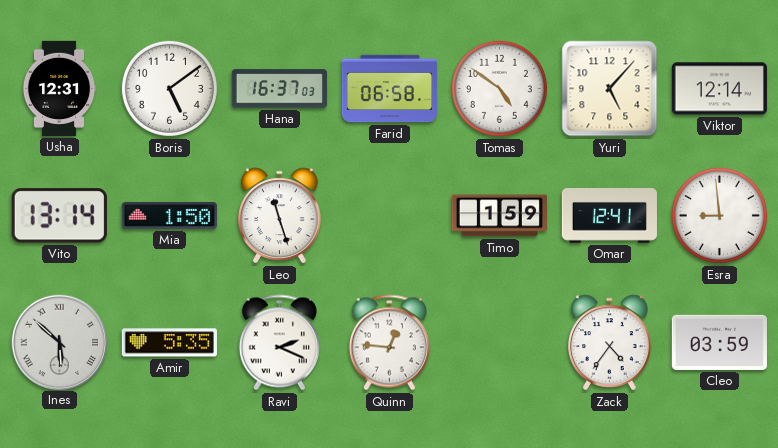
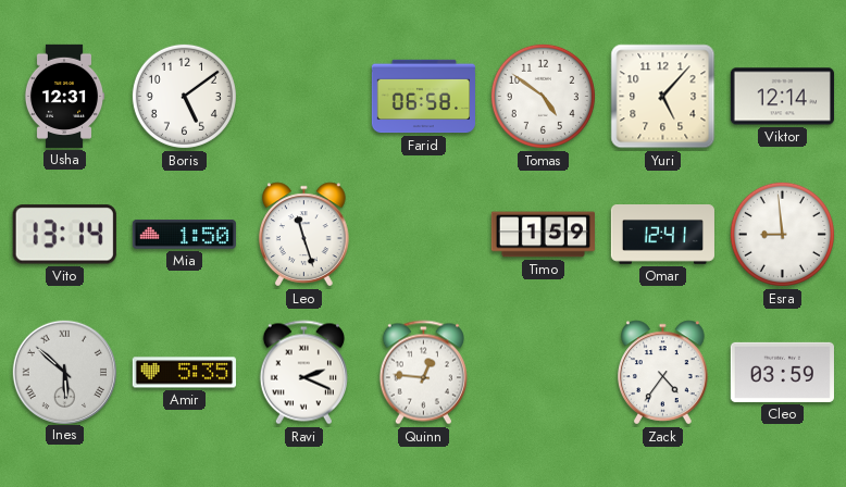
Hana: 16:37 -> none (279, 89)
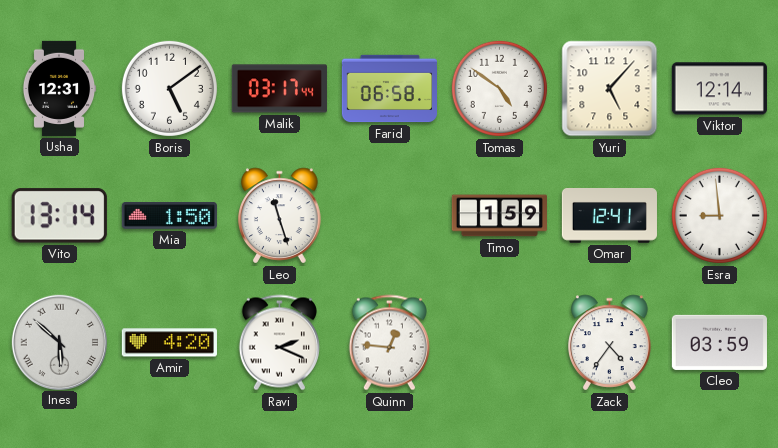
Malik: none -> 03:17 (279, 89)
Amir: 5:35 -> 4:20 (169, 343)
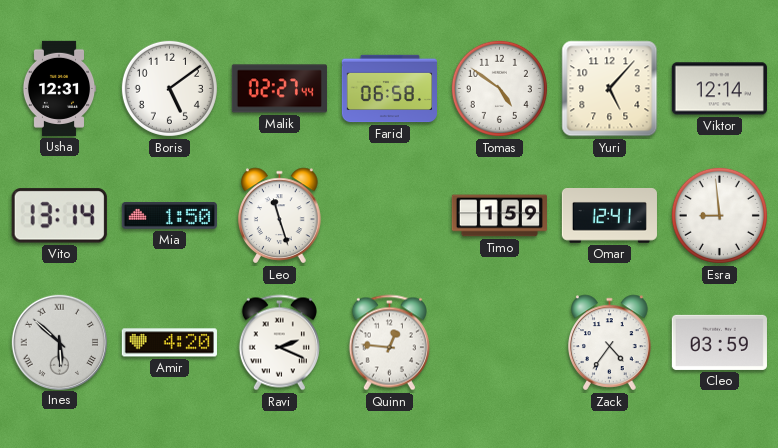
Malik: 03:17 -> 02:27 (279, 89)
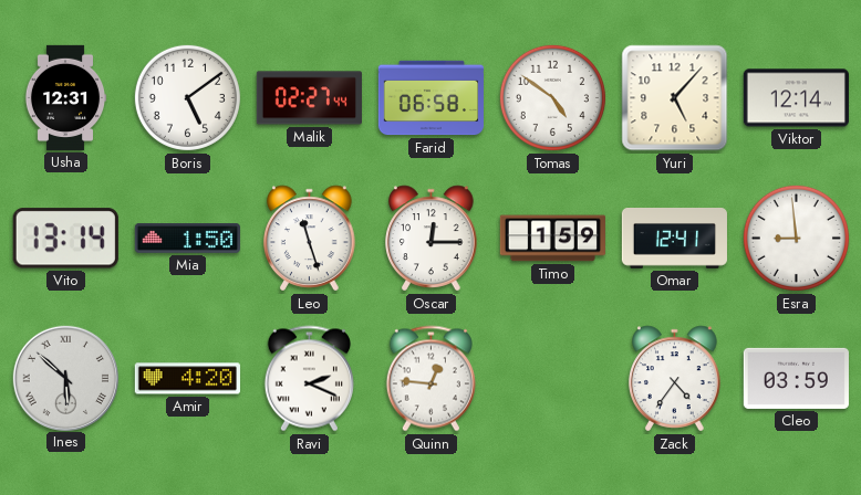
Oscar: none -> 12:15 (432, 239)
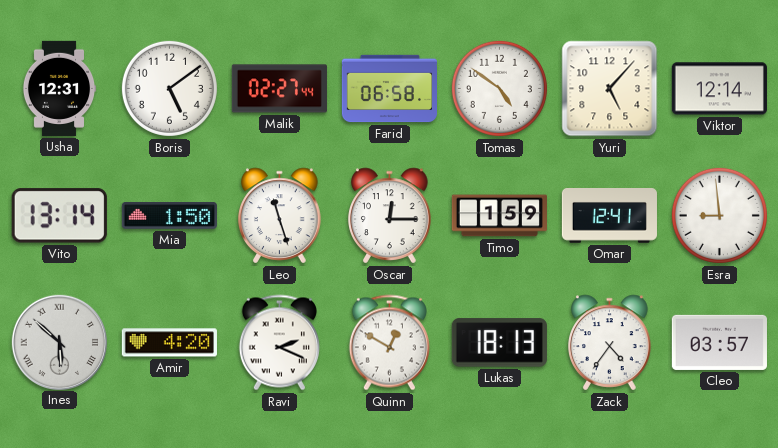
Quinn: 12:46 -> 12:50 (389, 343)
Lukas: none -> 18:13 (499, 343)
Cleo: 03:59 -> 03:57 (719, 342)
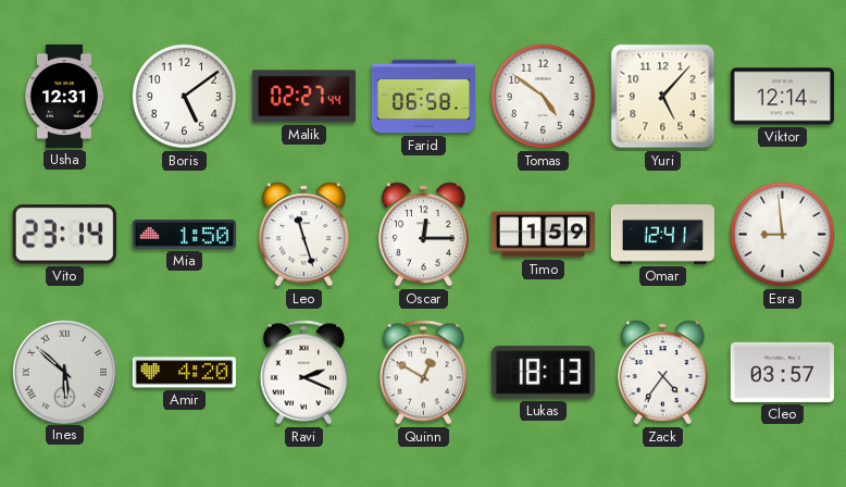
Vito: 13:14 -> 23:14 (64, 235)
